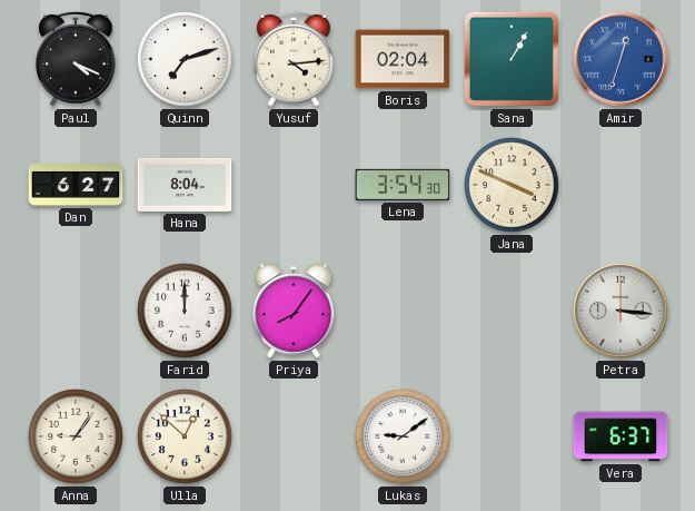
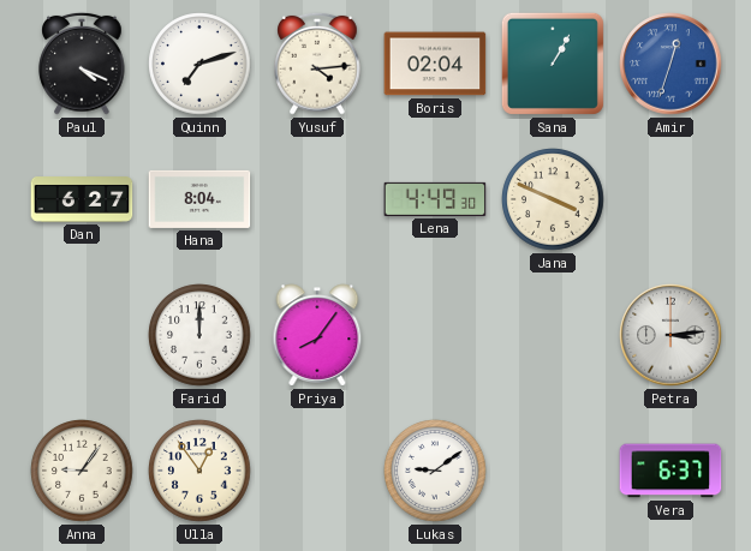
Lena: 3:54 -> 4:49 (435, 199)
Petra: 3:16 -> 3:14 (670, 335)
Ulla: 12:52 -> 12:54 (199, 471)
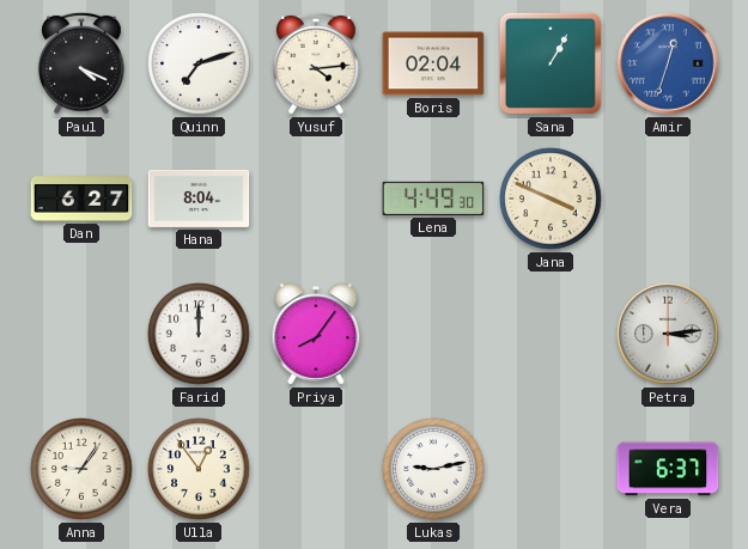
Lukas: 9:09 -> 9:13 (433, 469)
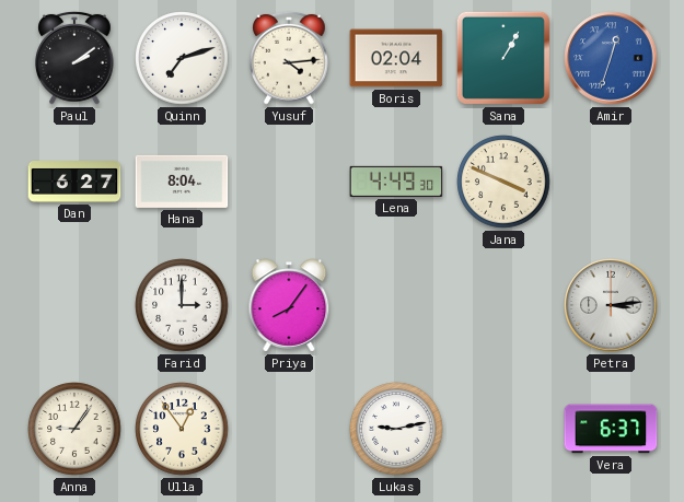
Paul: 4:19 -> 2:09 (74, 58)
Farid: 12:00 -> 3:00 (182, 305)
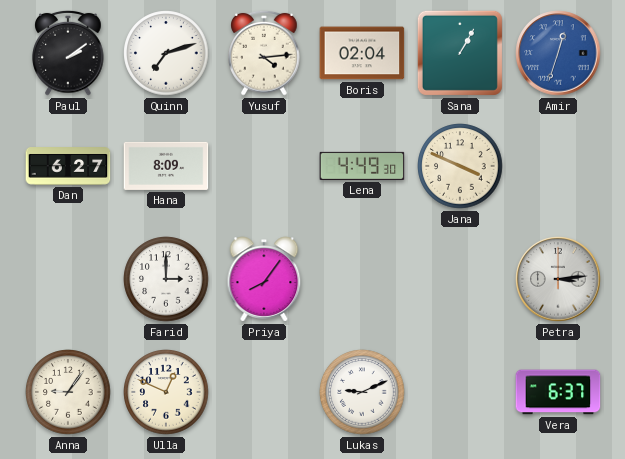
Hana: 8:04 -> 8:09 (166, 166)
Ulla: 12:54 -> 12:49 (166, 392)
Lukas: 9:13 -> 9:11 (362, 392)
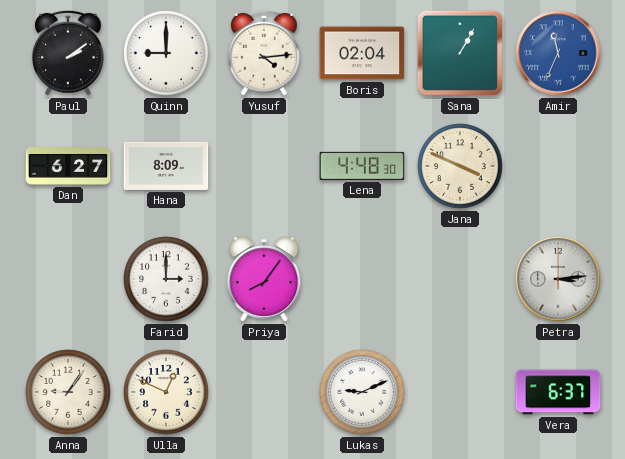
Quinn: 7:12 -> 9:00 (166, 53)
Amir: 12:33 -> 11:34 (558, 53)
Lena: 4:49 -> 4:48 (362, 166)
